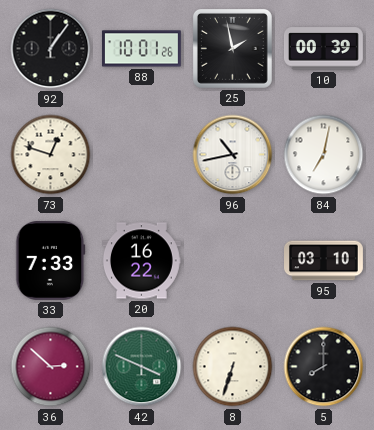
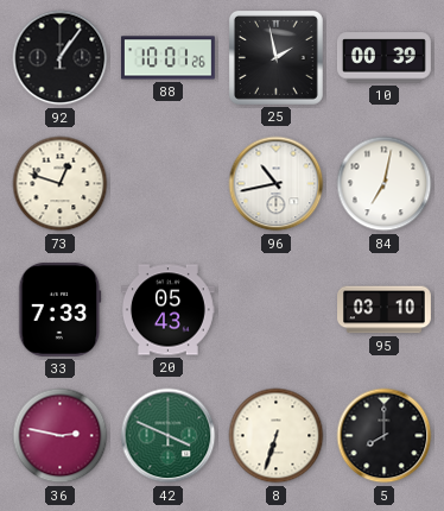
20: 16:22 -> 05:43 (169, 310)
36: 2:52 -> 2:47 (61, 436)
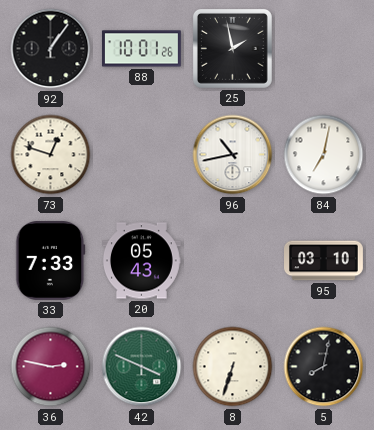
10: 00:39 -> none (383, 58)
5: 8:00 -> 8:02 (324, 367)
